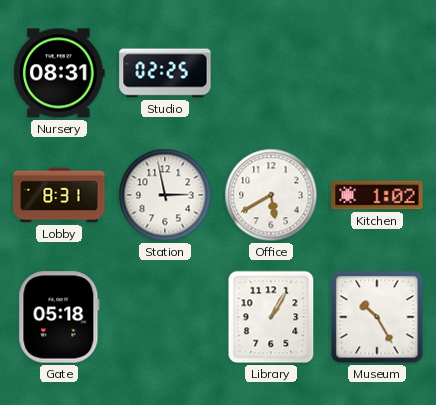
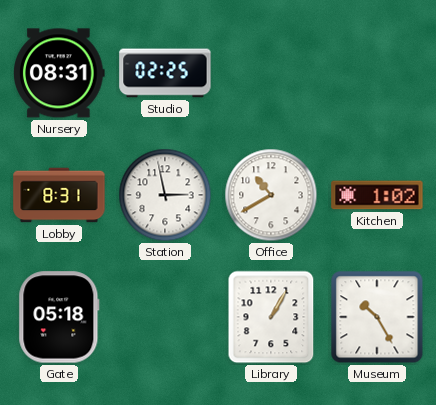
Office: 5:40 -> 10:40 (271, 195)
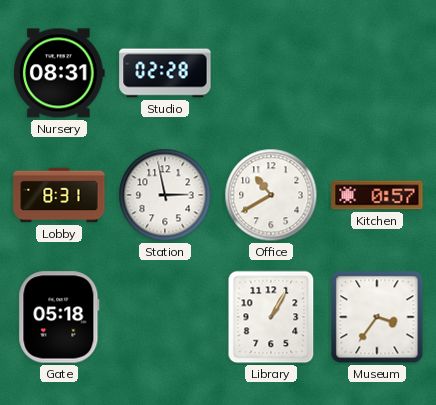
Studio: 02:25 -> 02:28 (165, 73)
Kitchen: 1:02 -> 0:57 (377, 195)
Museum: 10:25 -> 3:36 (377, 317)
